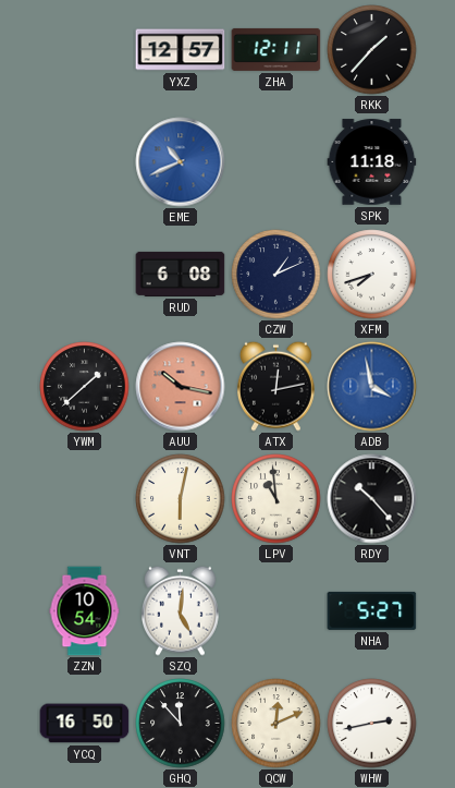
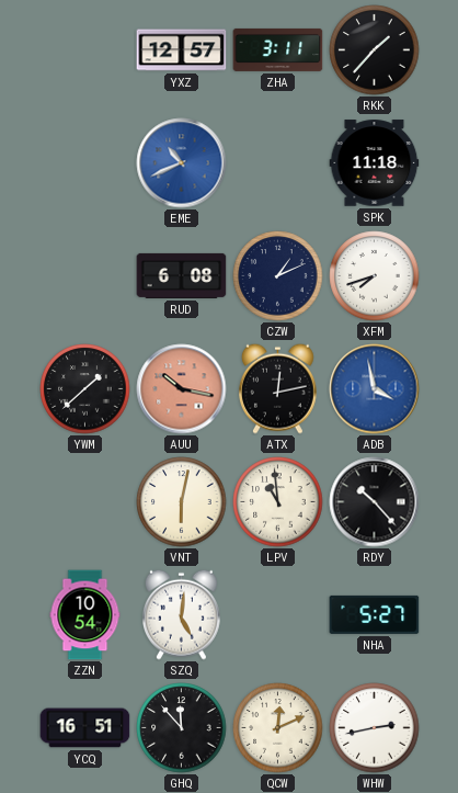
ZHA: 12:11 -> 3:11 (278, 49)
YCQ: 16:50 -> 16:51 (85, 728)
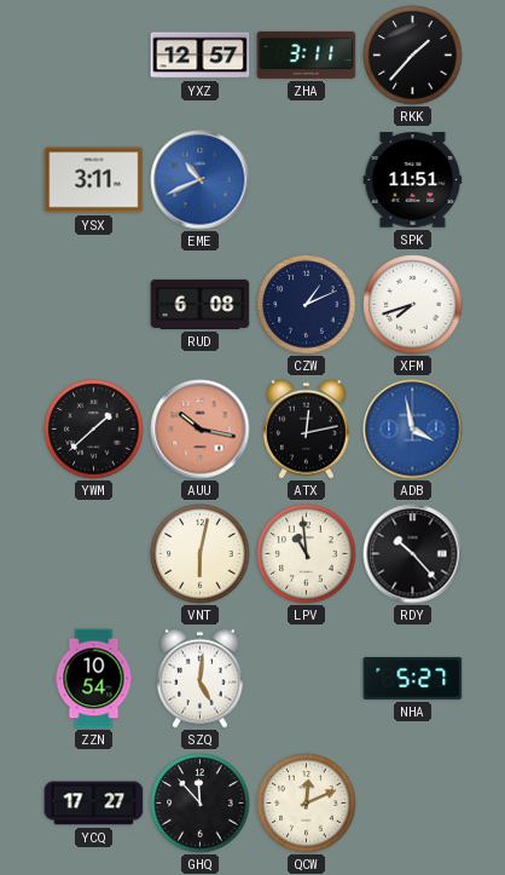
YSX: none -> 3:11 (94, 180)
SPK: 11:18 -> 11:51 (413, 180)
YCQ: 16:51 -> 17:27 (94, 804)
WHW: 2:43 -> none (375, 728)
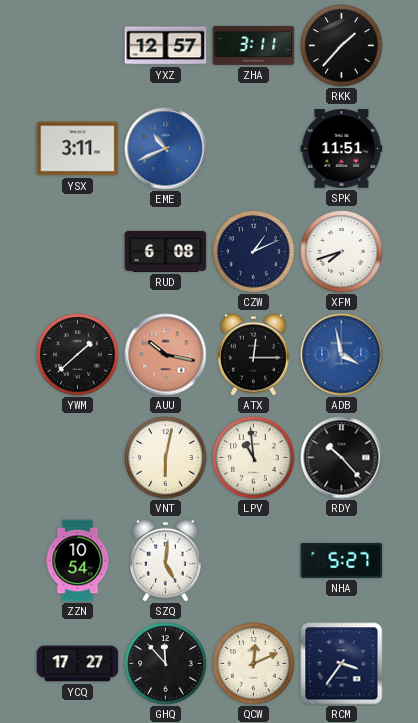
ATX: 12:13 -> 12:15 (254, 354)
RCM: none -> 3:36 (342, 664)
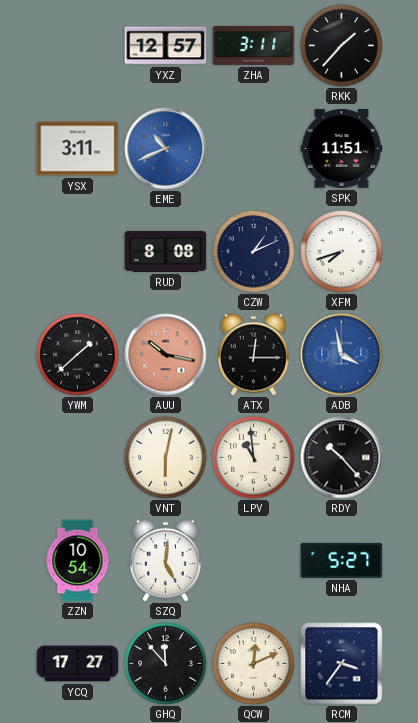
RUD: 6:08 -> 8:08 (166, 251)
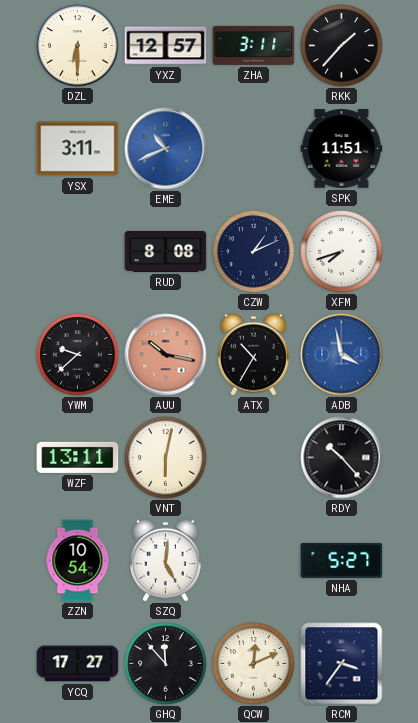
DZL: none -> 6:30 (78, 46)
YWM: 1:38 -> 9:38 (78, 355)
ATX: 12:15 -> 10:35 (254, 354)
WZF: none -> 13:11 (78, 457)
LPV: 10:59 -> none (254, 458)
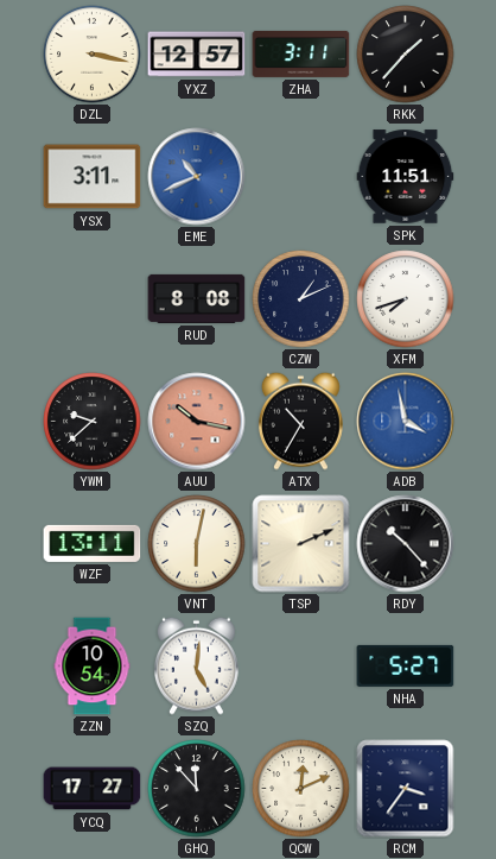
DZL: 6:30 -> 3:17 (93, 55)
TSP: none -> 2:11 (301, 544)
